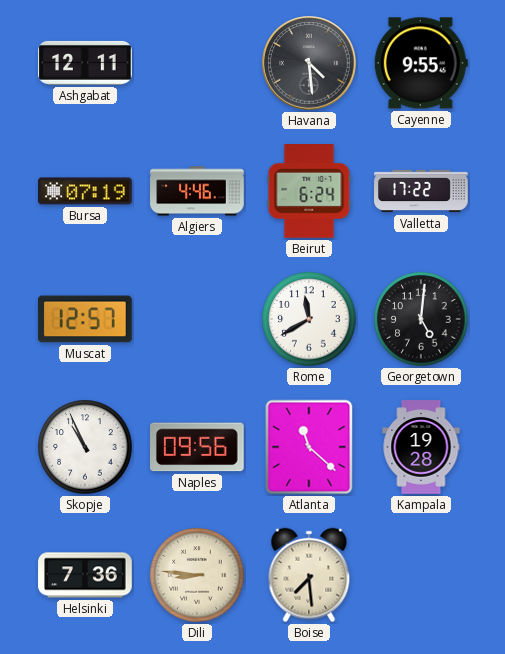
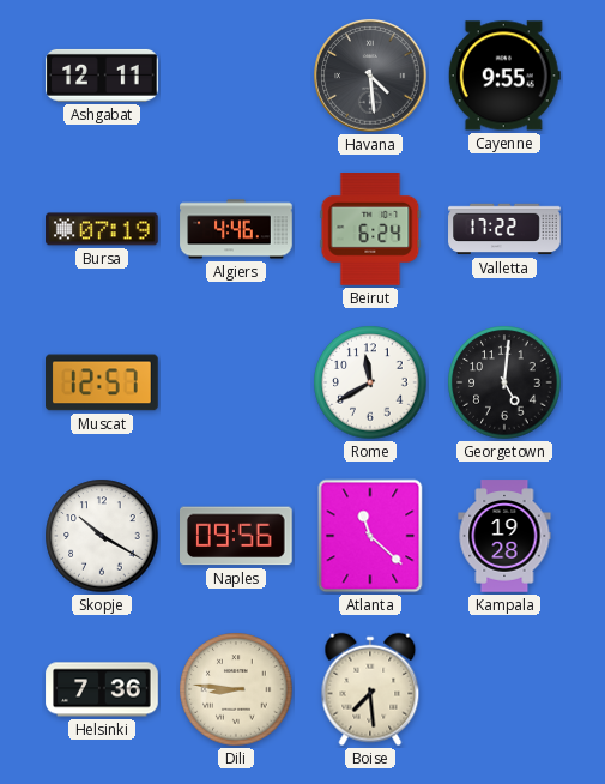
Skopje: 10:56 -> 10:20 (102, 536)
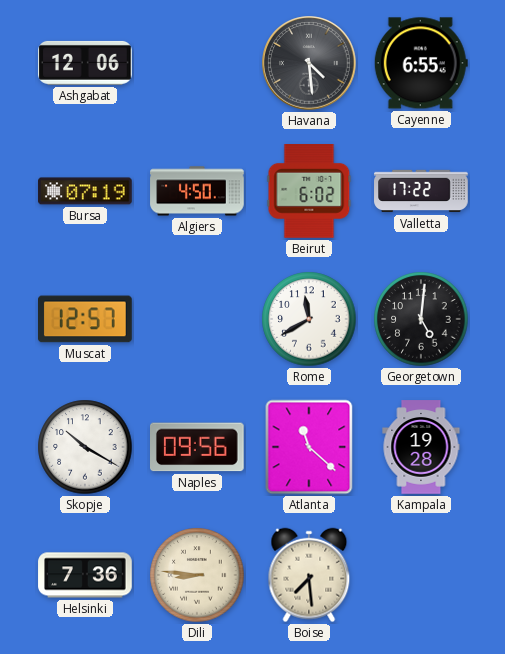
Ashgabat: 12:11 -> 12:06 (85, 63)
Cayenne: 9:55 -> 6:55 (421, 63)
Algiers: 4:46 -> 4:50 (197, 191)
Beirut: 6:24 -> 6:02 (309, 192)
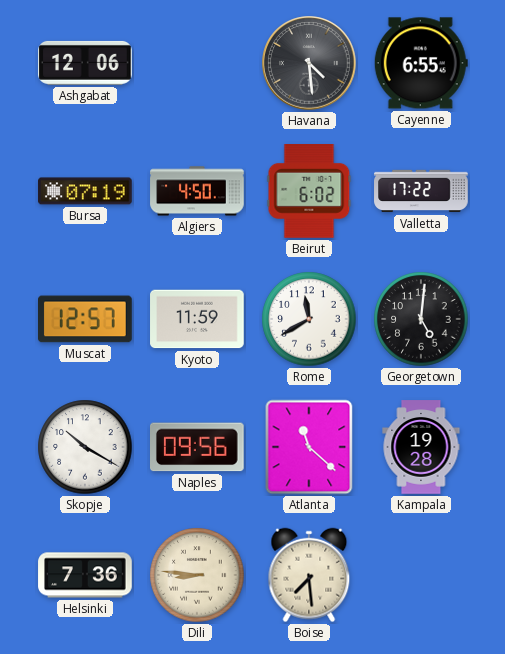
Kyoto: none -> 11:59 (197, 319)
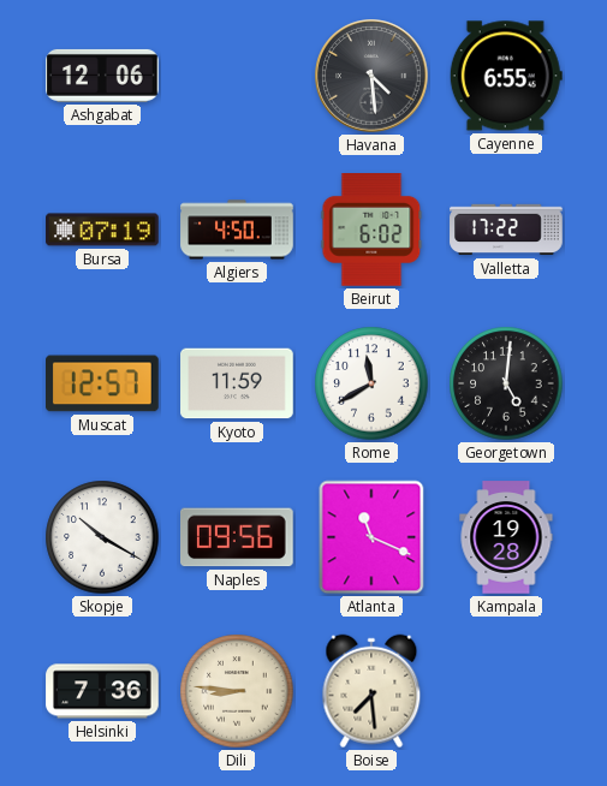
Atlanta: 11:22 -> 11:19 (371, 537)
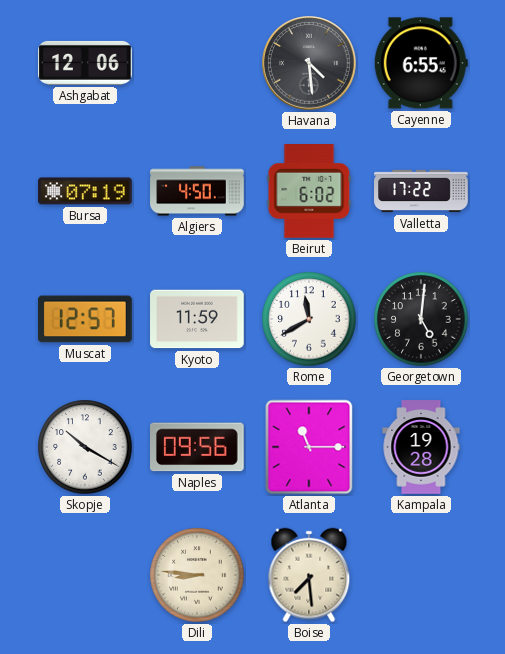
Atlanta: 11:19 -> 11:15 (309, 447)
Helsinki: 7:36 -> none (102, 691)
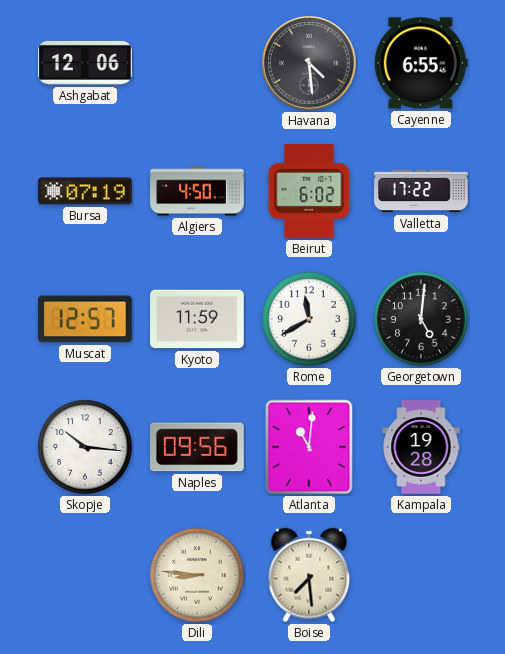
Skopje: 10:20 -> 10:16 (85, 447)
Atlanta: 11:15 -> 11:01 (309, 447)
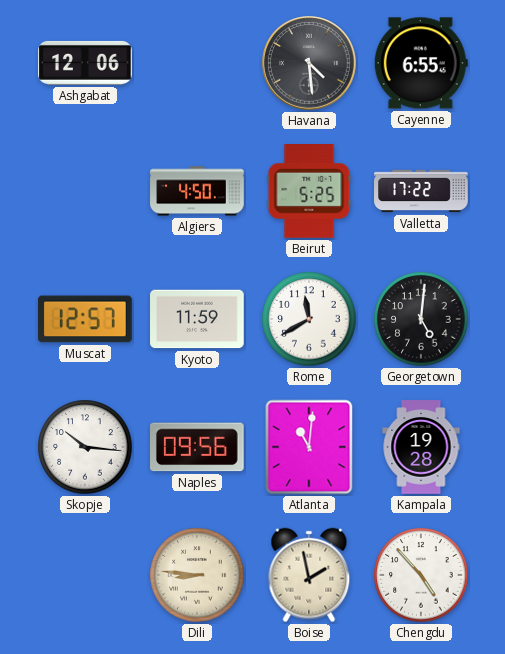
Bursa: 07:19 -> none (85, 191)
Beirut: 6:02 -> 5:25 (309, 192)
Boise: 7:29 -> 1:58 (309, 575)
Chengdu: none -> 4:53 (421, 575)
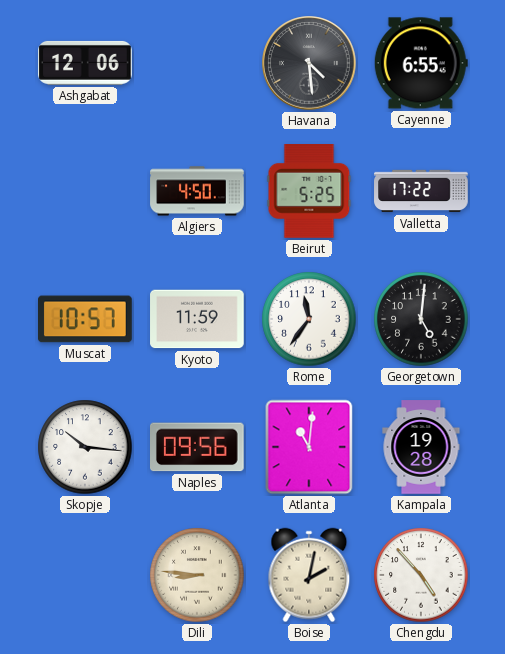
Muscat: 12:57 -> 10:57 (85, 319)
Rome: 11:40 -> 11:36 (309, 319)
Boise: 1:58 -> 2:02 (309, 575)
